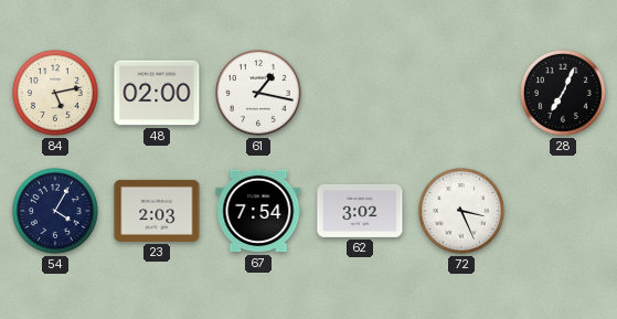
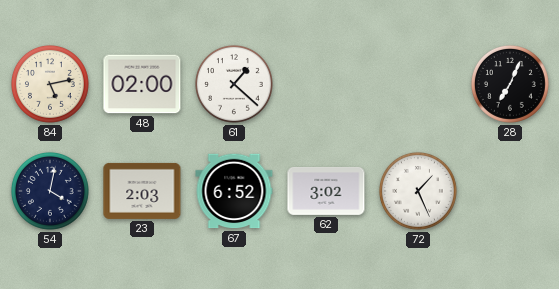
61: 1:17 -> 1:22 (234, 84)
54: 4:05 -> 4:02 (50, 191)
67: 7:54 -> 6:52 (234, 191)
72: 3:26 -> 1:26 (418, 191)
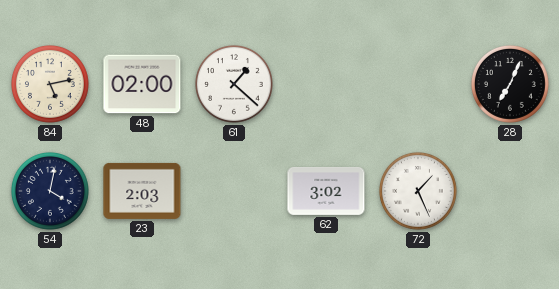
67: 6:52 -> none (234, 191)
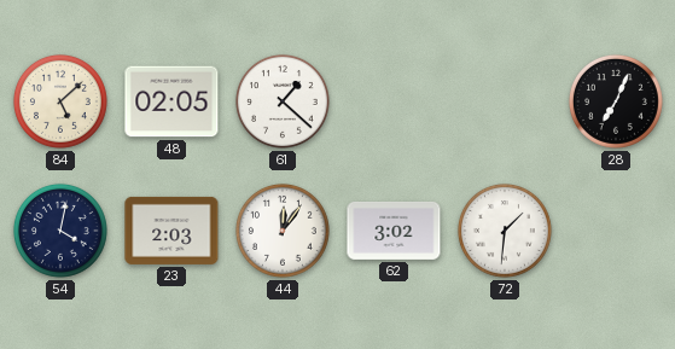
84: 5:13 -> 5:08 (60, 101)
48: 02:00 -> 02:05 (171, 101)
44: none -> 12:06 (283, 231)
72: 1:26 -> 1:31 (505, 231)
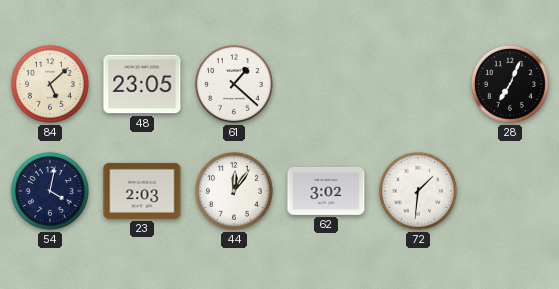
48: 02:05 -> 23:05 (142, 84)
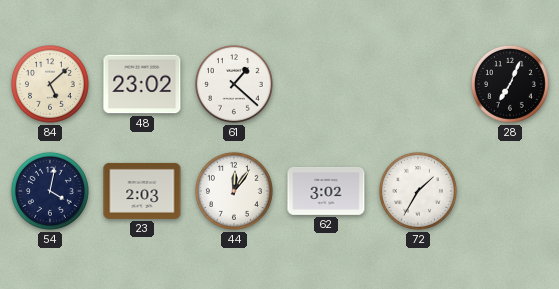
48: 23:05 -> 23:02 (142, 84)
72: 1:31 -> 1:35 (418, 191)
